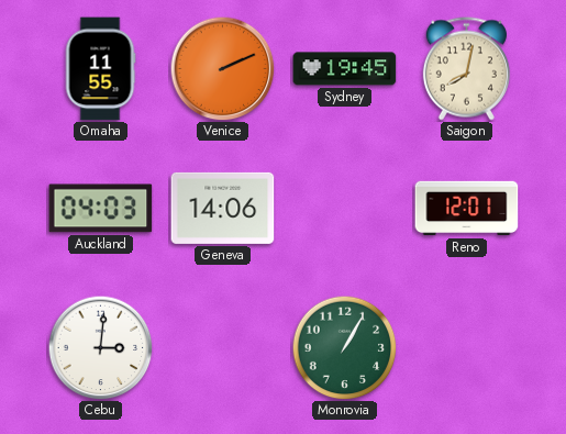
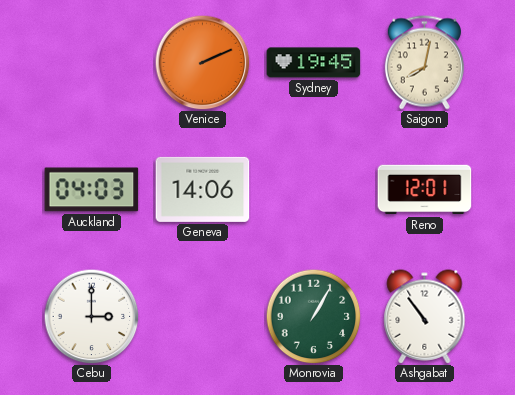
Omaha: 11:55 -> none (100, 69)
Cebu: 3:01 -> 3:00 (91, 316)
Ashgabat: none -> 10:54 (425, 317)
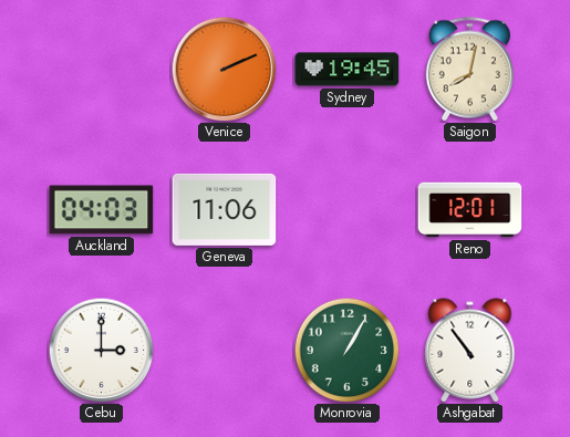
Geneva: 14:06 -> 11:06 (225, 209)
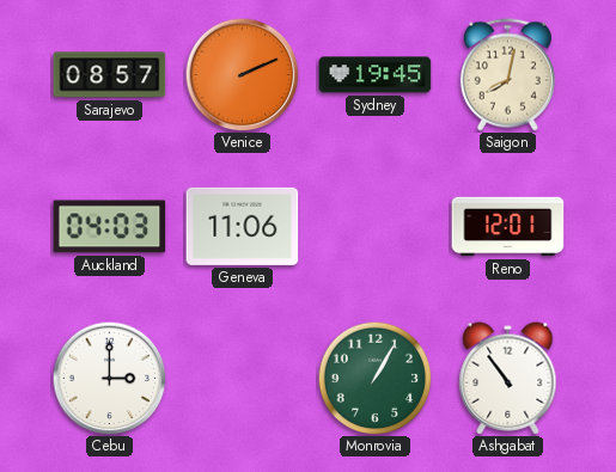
Sarajevo: none -> 08:57 (110, 75)
